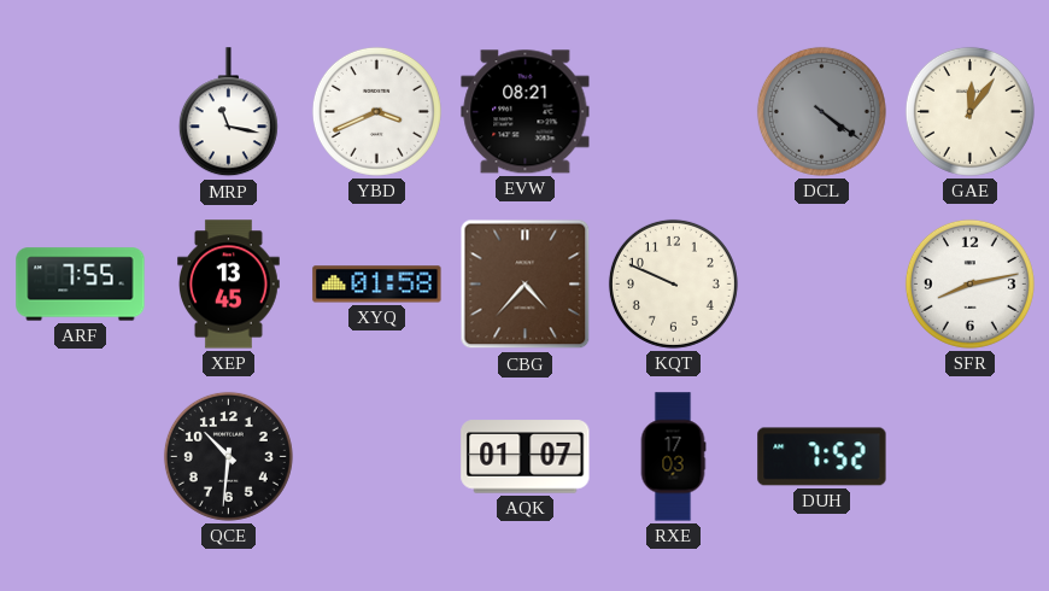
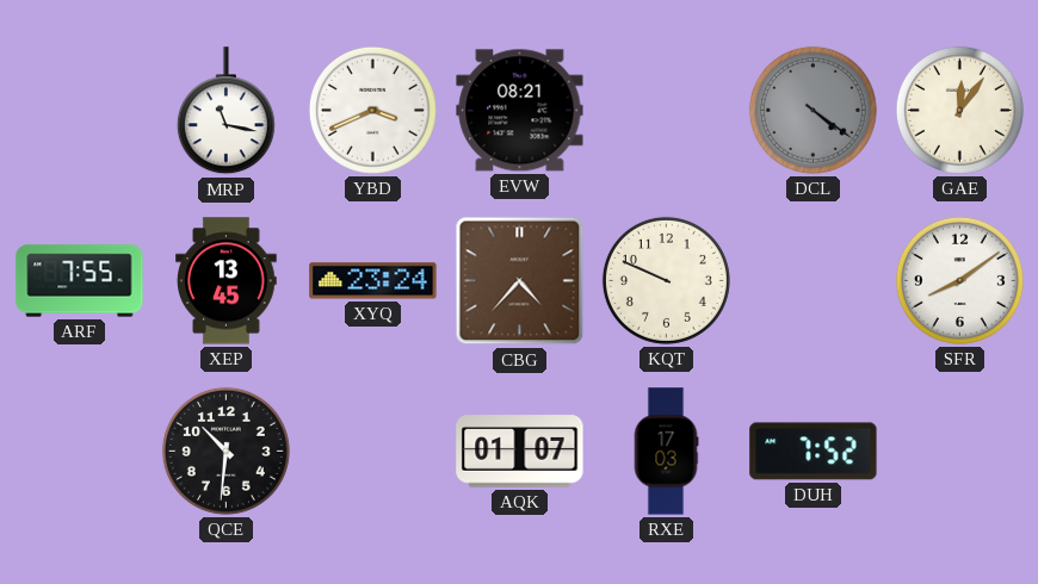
XYQ: 01:58 -> 23:24 (373, 281)
SFR: 8:13 -> 8:09 (959, 280)
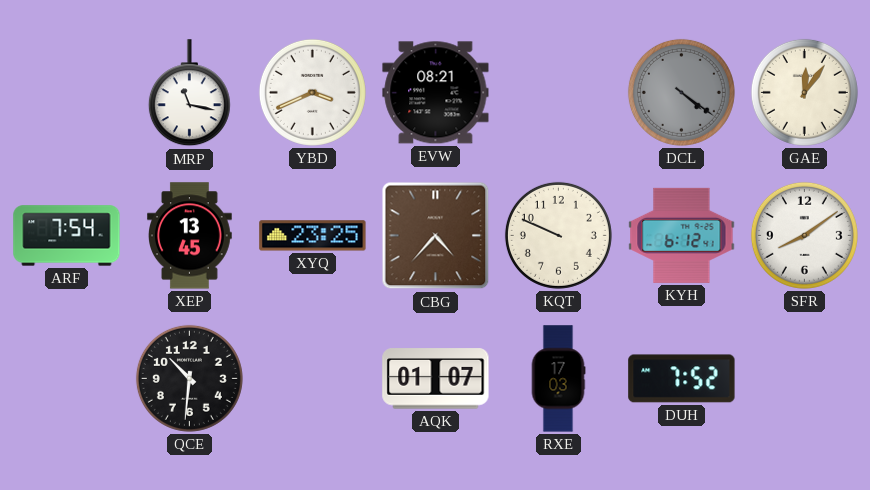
ARF: 7:55 -> 7:54 (67, 236)
XYQ: 23:24 -> 23:25 (313, 236)
KYH: none -> 6:12 (682, 235)
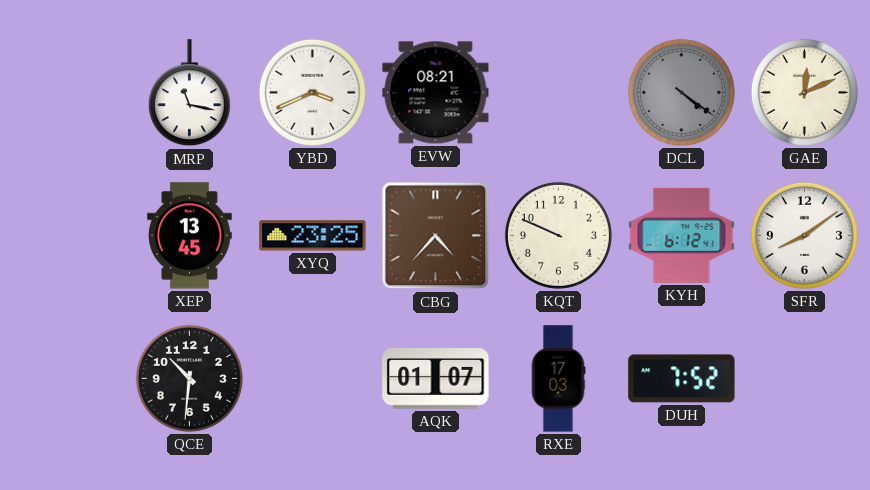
GAE: 12:06 -> 12:11 (804, 92)
ARF: 7:54 -> none (67, 236)
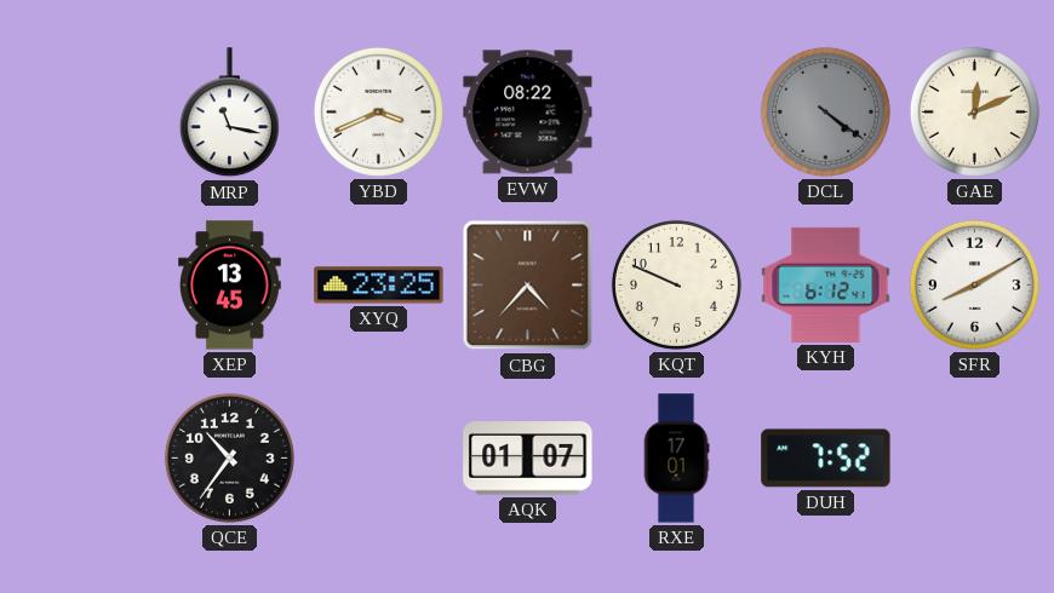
EVW: 08:21 -> 08:22 (528, 113)
SFR: 8:09 -> 8:10 (974, 284)
QCE: 10:31 -> 10:36 (229, 457)
RXE: 17:03 -> 17:01 (676, 459)
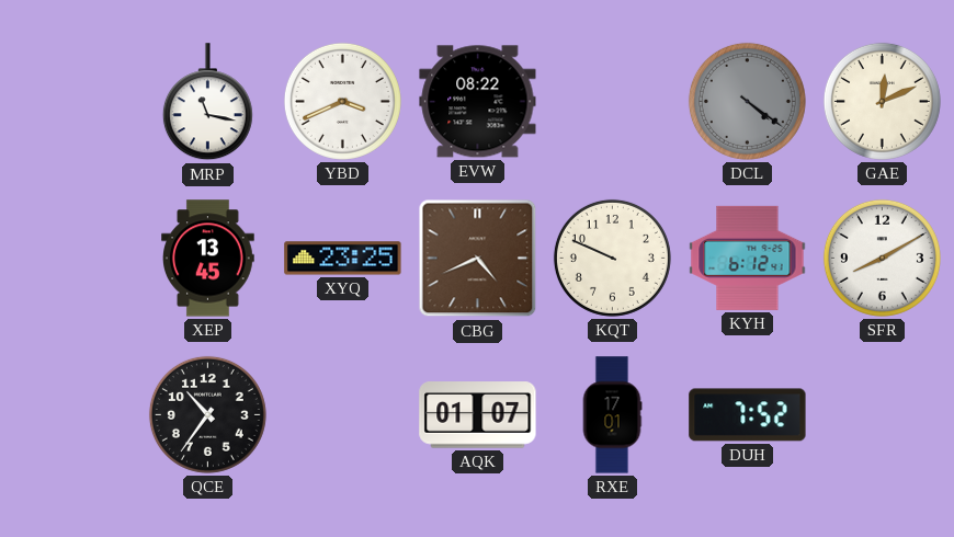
CBG: 4:37 -> 4:41 (478, 259)
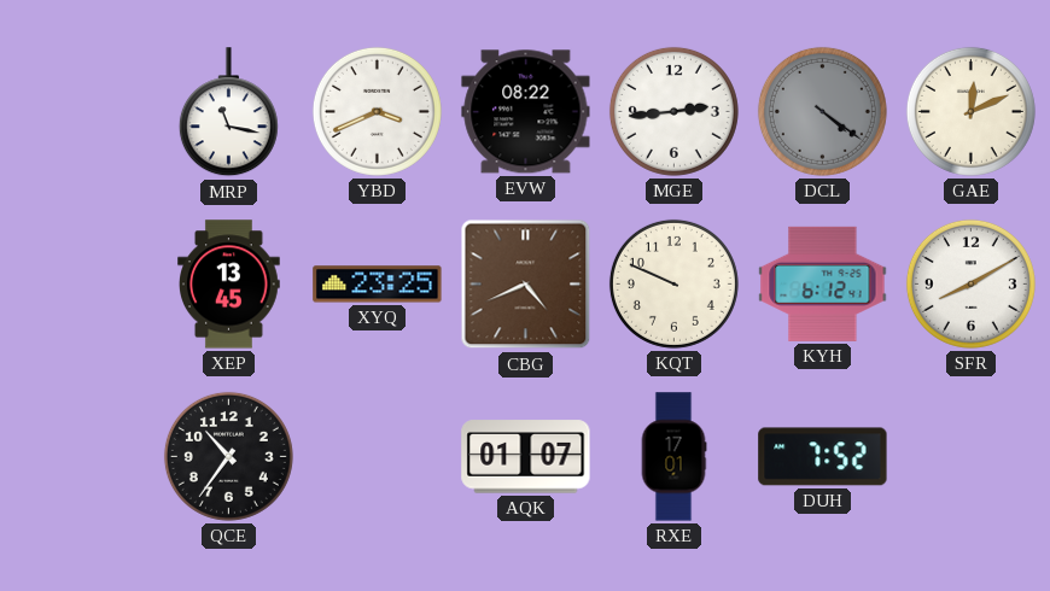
MGE: none -> 2:44 (673, 111)
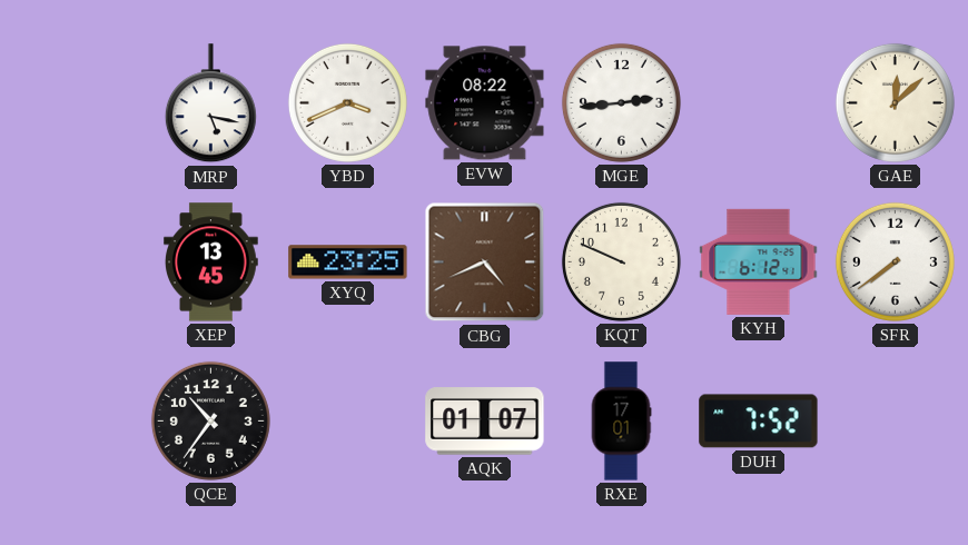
MRP: 11:17 -> 5:17 (210, 103)
DCL: 4:21 -> none (822, 111)
GAE: 12:11 -> 12:08 (895, 102)
SFR: 8:10 -> 7:39 (895, 261)
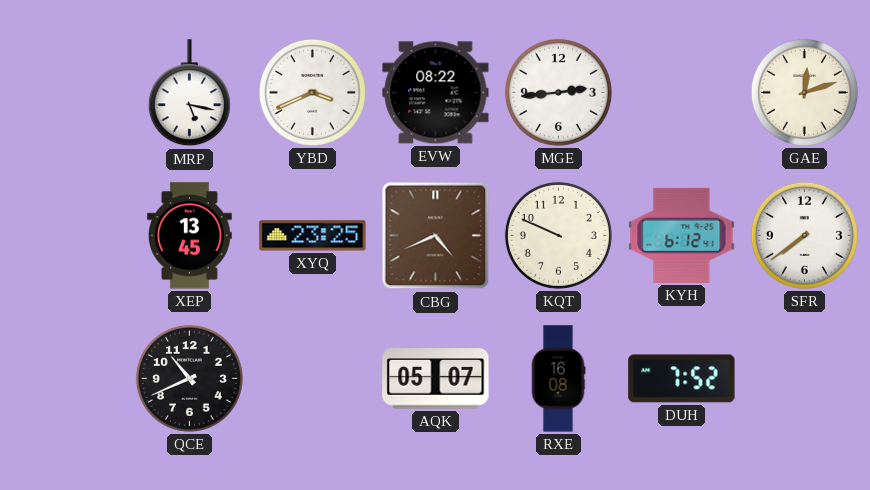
GAE: 12:08 -> 12:12 (804, 92)
QCE: 10:36 -> 10:41 (189, 378)
AQK: 01:07 -> 05:07 (436, 379)
RXE: 17:01 -> 16:08 (558, 379)
